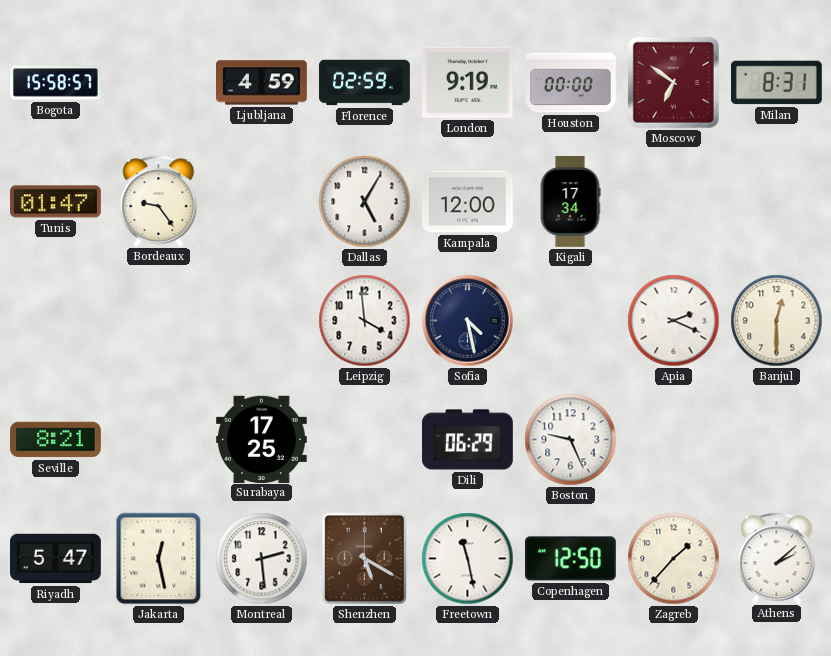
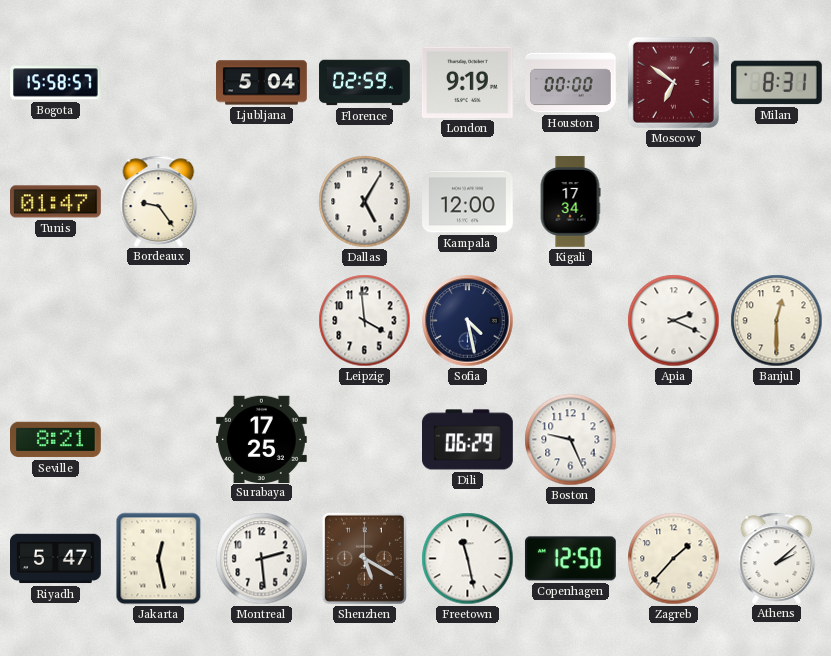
Ljubljana: 4:59 -> 5:04 (262, 83)
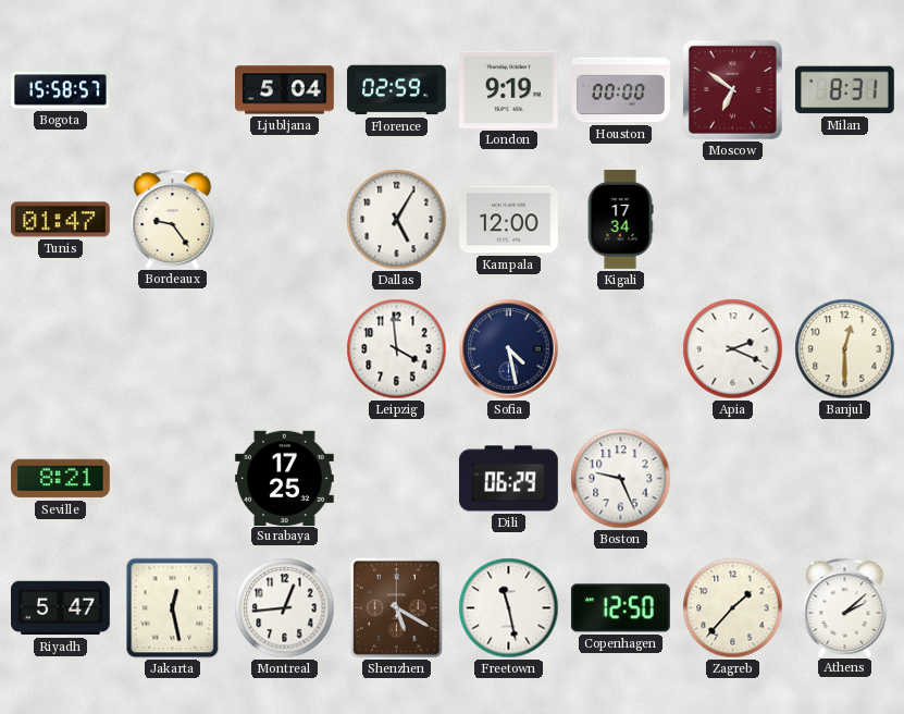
Montreal: 2:29 -> 12:44 (285, 608)
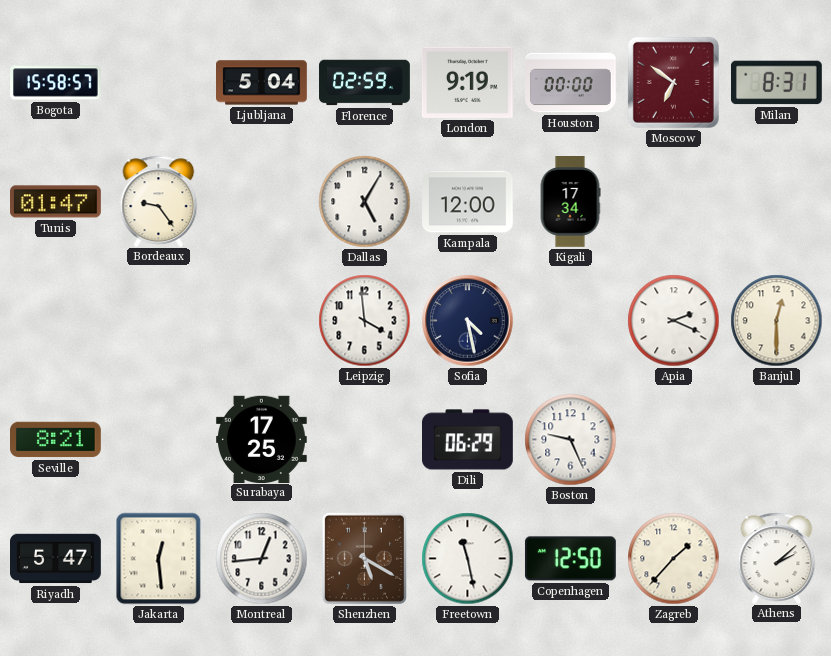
Jakarta: 12:28 -> 12:29 (159, 559)
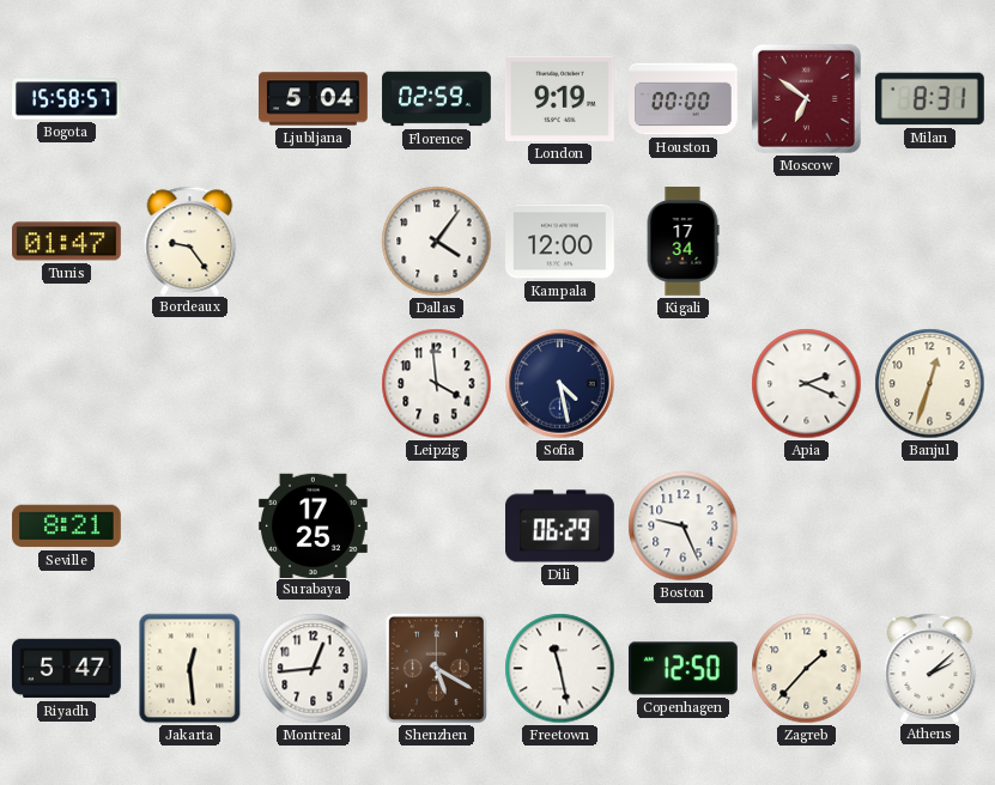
Dallas: 5:05 -> 4:06 (437, 242)
Banjul: 12:30 -> 12:33 (930, 384)
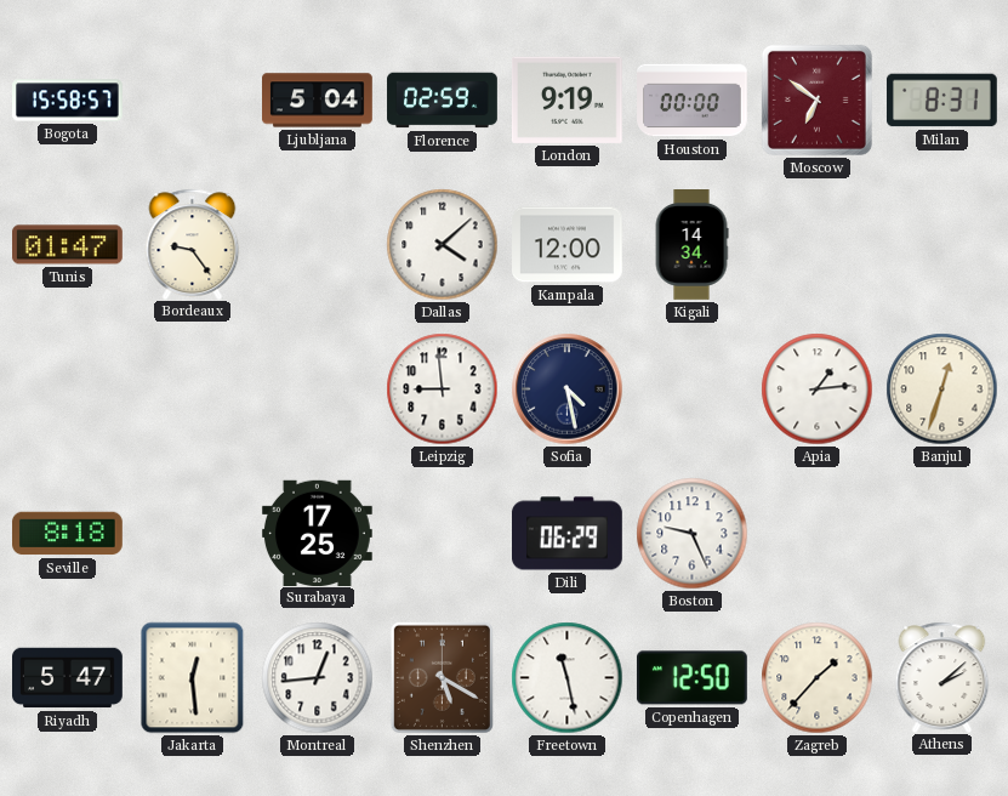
Dallas: 4:06 -> 4:08 (443, 245)
Kigali: 17:34 -> 14:34 (691, 245)
Leipzig: 3:59 -> 8:59 (443, 390)
Apia: 2:19 -> 1:14 (818, 390)
Seville: 8:21 -> 8:18 (68, 534)
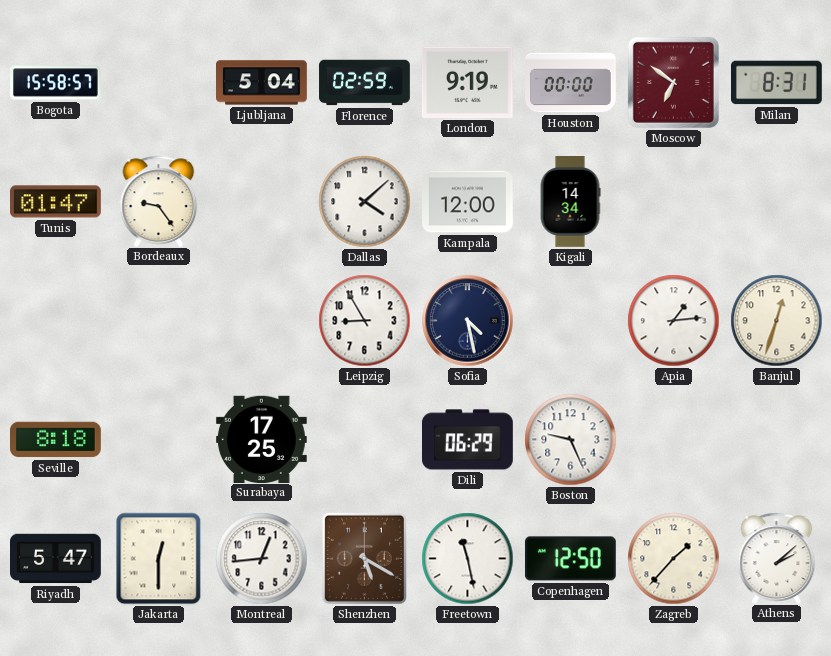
Leipzig: 8:59 -> 8:55 (365, 321)
Jakarta: 12:29 -> 12:30 (159, 559)
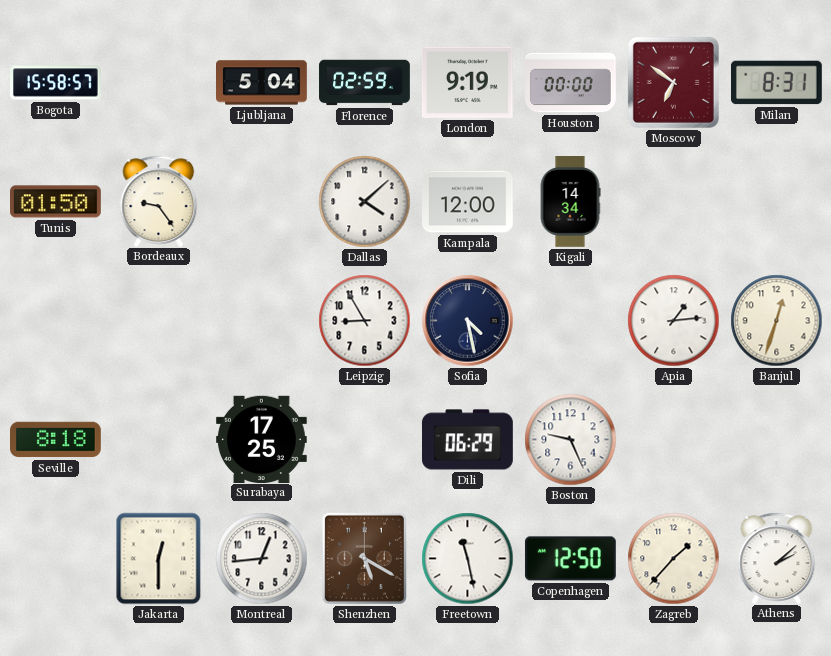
Tunis: 01:47 -> 01:50 (56, 202)
Riyadh: 5:47 -> none (56, 559)
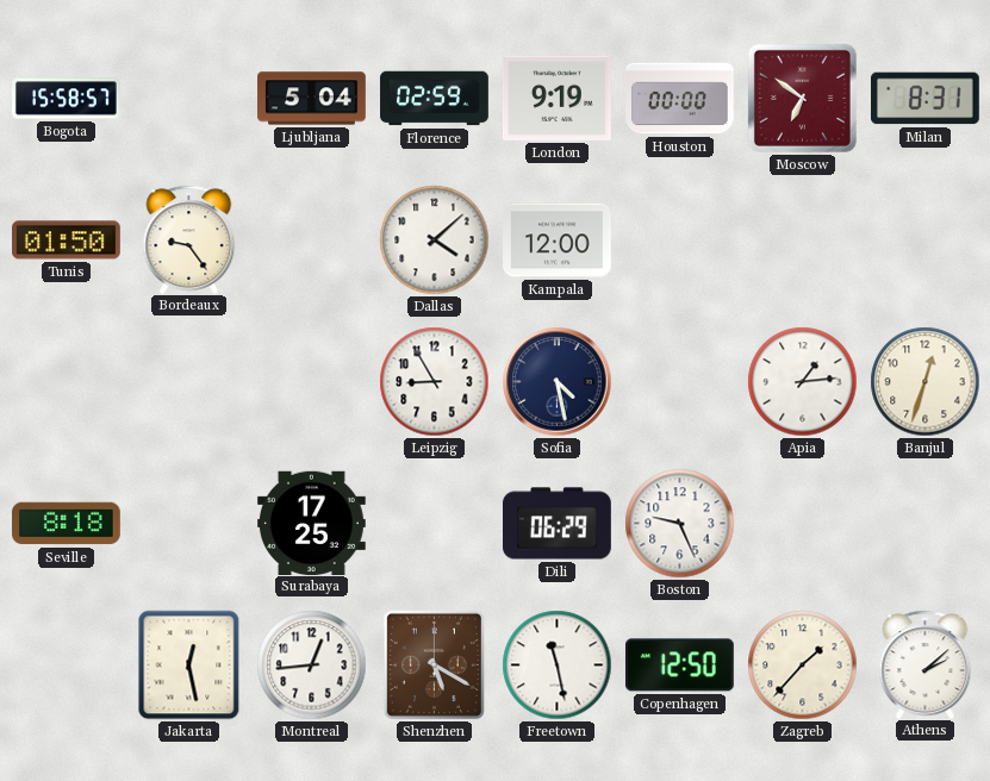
Kigali: 14:34 -> none (570, 202)
Jakarta: 12:30 -> 12:28 (189, 666)
